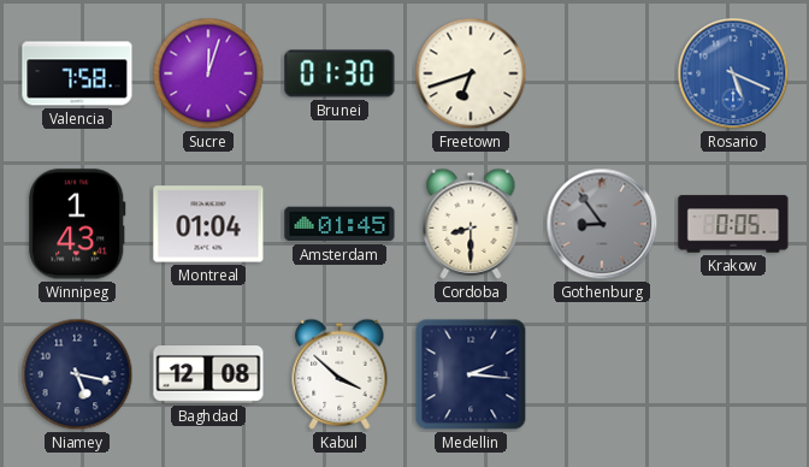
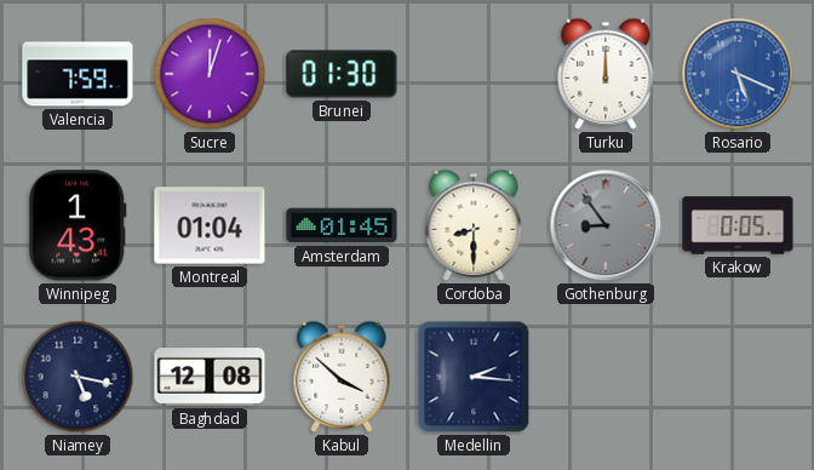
Valencia: 7:58 -> 7:59 (78, 74)
Freetown: 6:42 -> none (471, 73)
Turku: none -> 12:00 (606, 74)
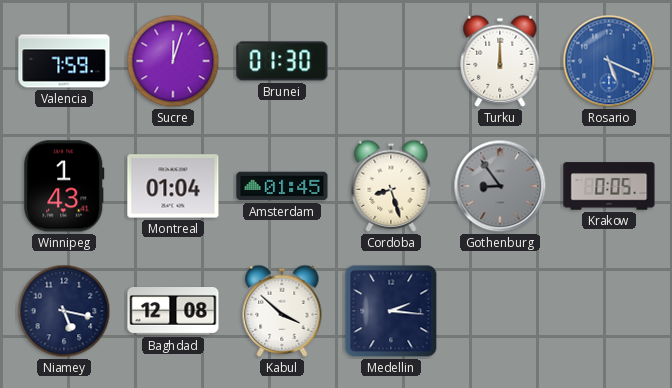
Cordoba: 8:30 -> 8:27 (391, 186)
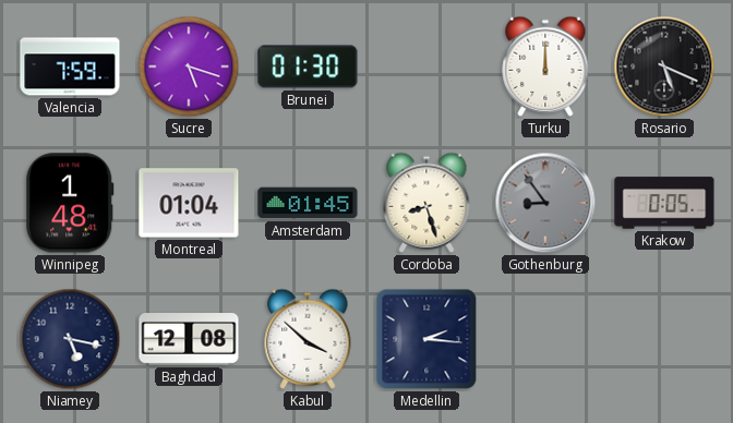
Sucre: 12:03 -> 5:18 (189, 67)
Rosario dial: blue -> black (664, 67)
Winnipeg: 1:43 -> 1:48 (70, 203)
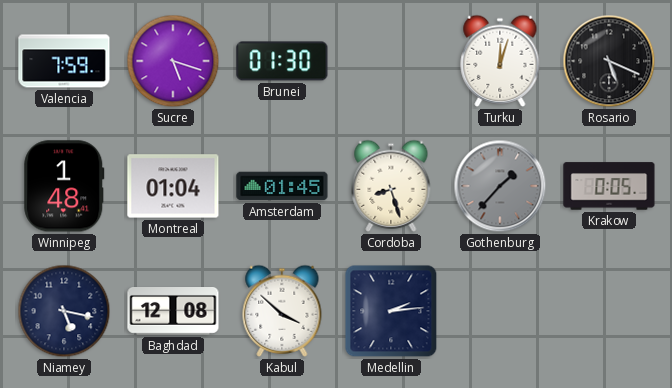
Turku: 12:00 -> 12:03 (500, 61)
Gothenburg: 8:54 -> 1:37 (500, 186)
Medellin: 2:16 -> 2:14 (391, 311)
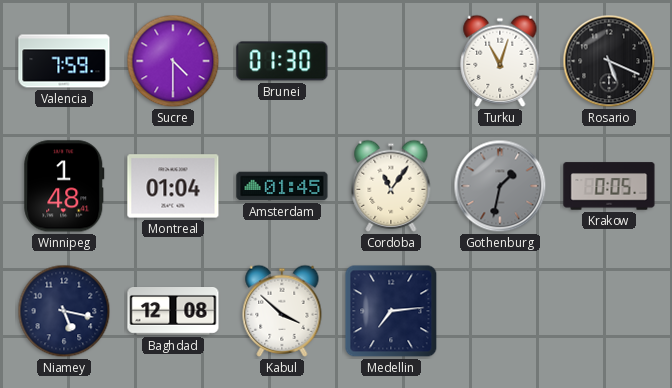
Sucre: 5:18 -> 4:30 (173, 61)
Turku: 12:03 -> 11:03 (500, 61)
Cordoba: 8:27 -> 11:06 (391, 186)
Gothenburg: 1:37 -> 1:32 (500, 186)
Medellin: 2:14 -> 7:14 (391, 311)
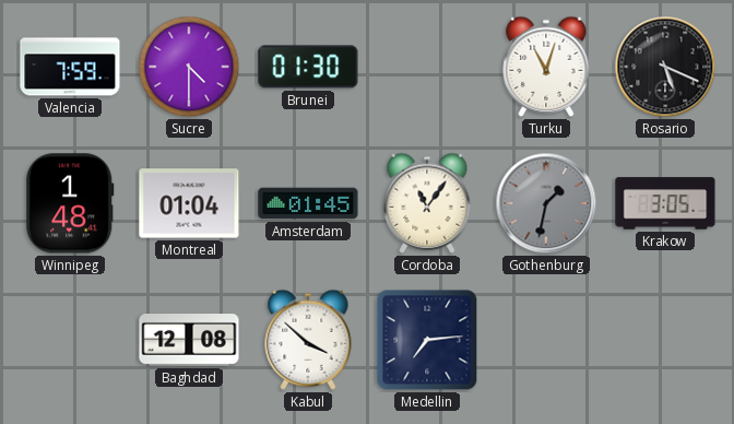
Krakow: 0:05 -> 3:05 (665, 203)
Niamey: 5:17 -> none (64, 311)
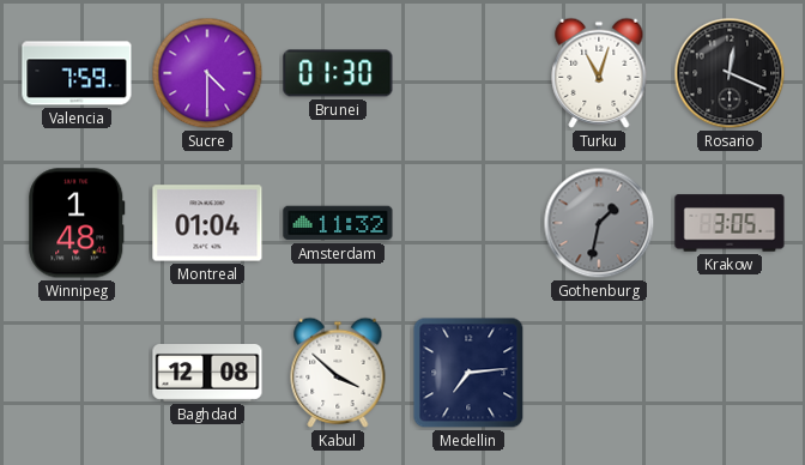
Rosario: 5:19 -> 12:19 (730, 73)
Amsterdam: 01:45 -> 11:32 (338, 223)
Cordoba: 11:06 -> none (427, 203)
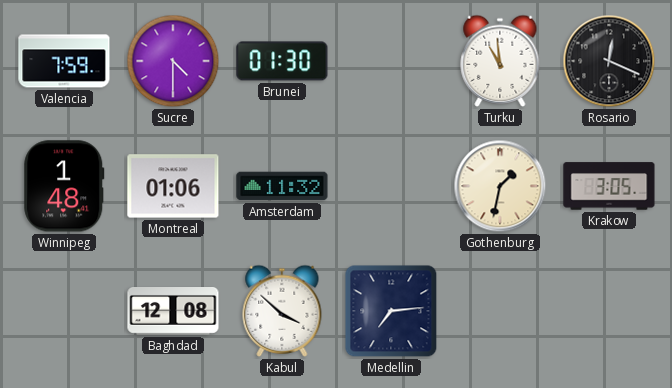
Turku: 11:03 -> 10:59 (500, 61)
Montreal: 01:04 -> 01:06 (173, 186)
Gothenburg dial: grey -> cream (500, 186)
